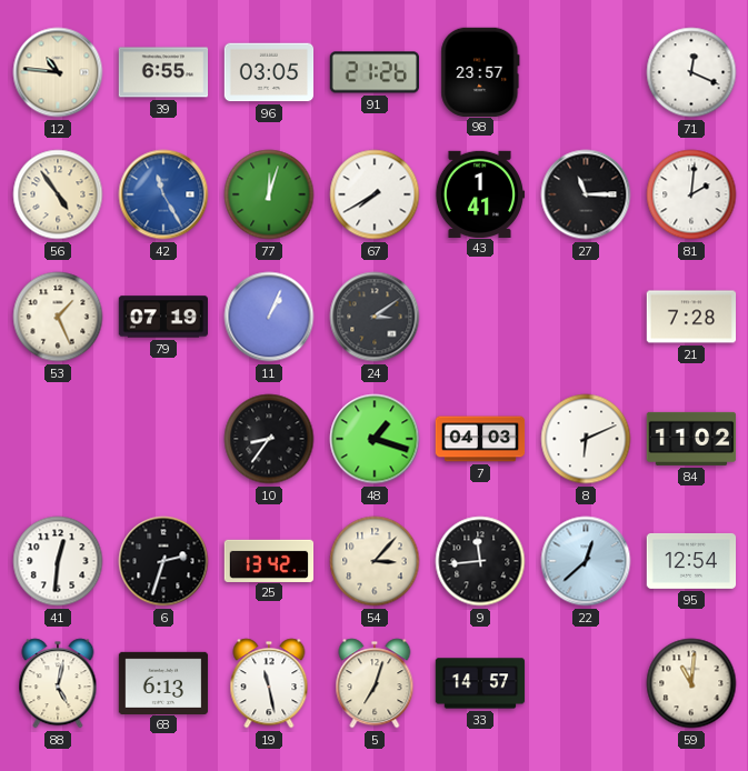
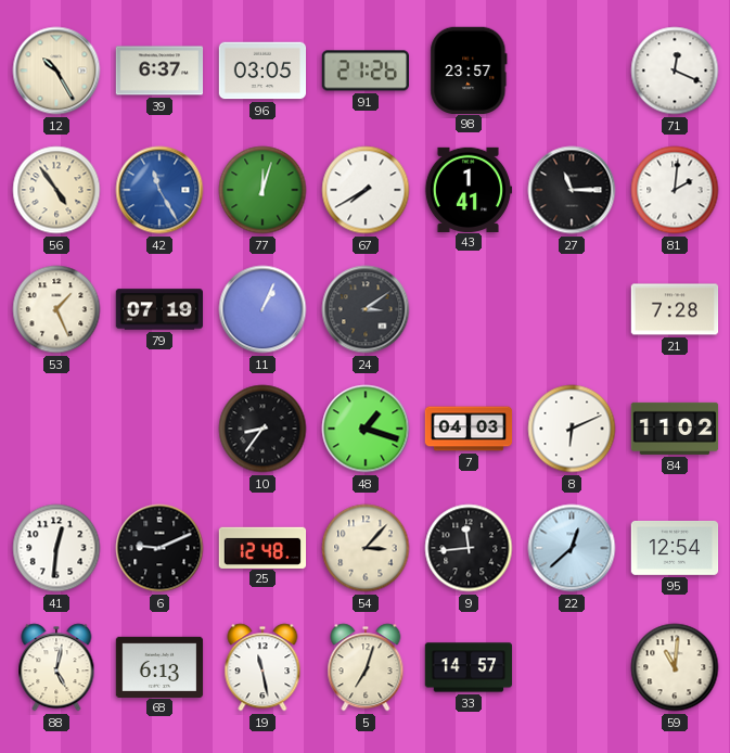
12: 10:46 -> 10:25 (56, 71)
39: 6:55 -> 6:37 (159, 71)
6: 2:33 -> 9:11 (159, 548)
25: 13:42 -> 12:48 (262, 547)
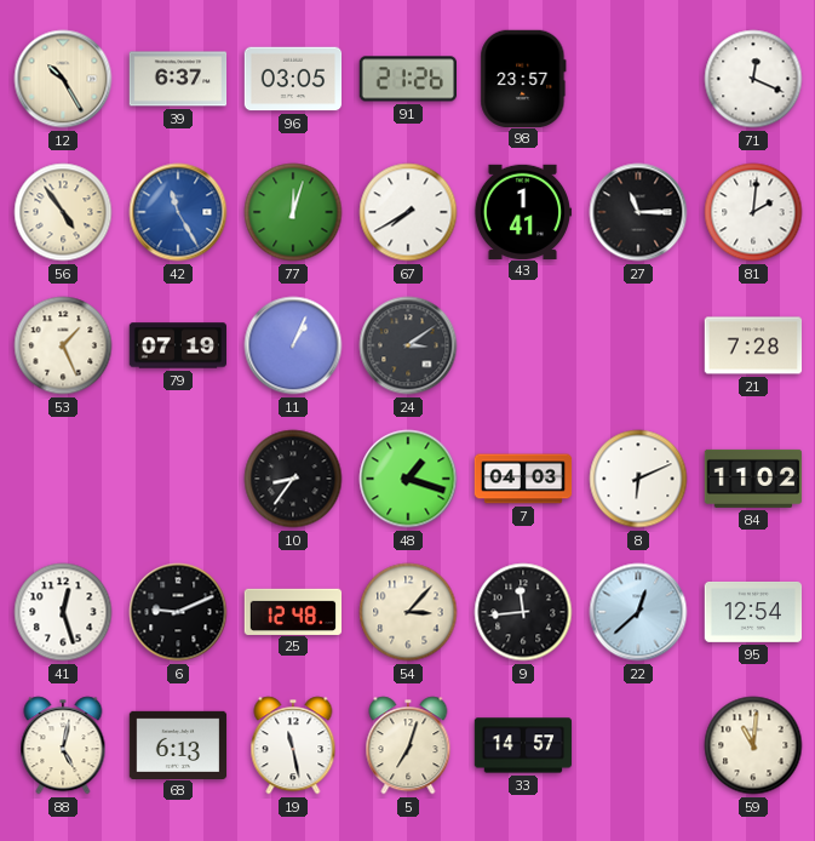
41: 12:31 -> 12:27 (63, 612)
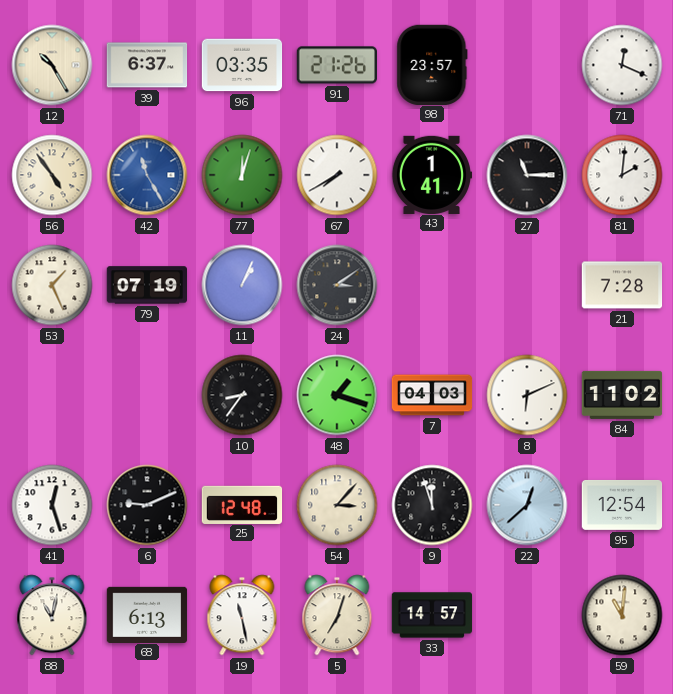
96: 03:05 -> 03:35 (242, 65)
9: 11:44 -> 11:57 (432, 505)
88: 5:02 -> 11:02 (52, 615)
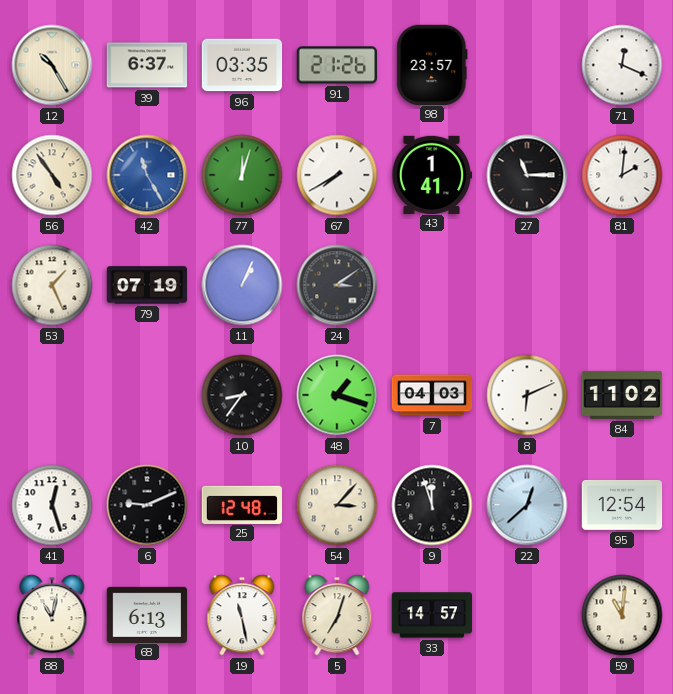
21: 7:28 -> none (622, 285)
